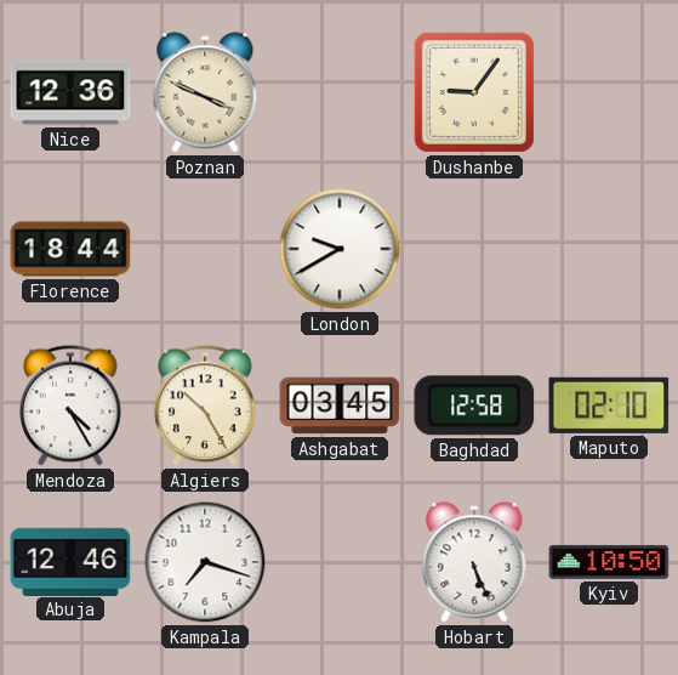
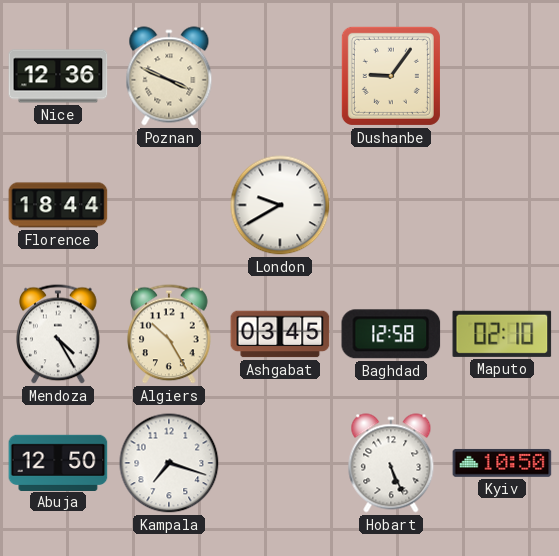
Abuja: 12:46 -> 12:50 (58, 462)
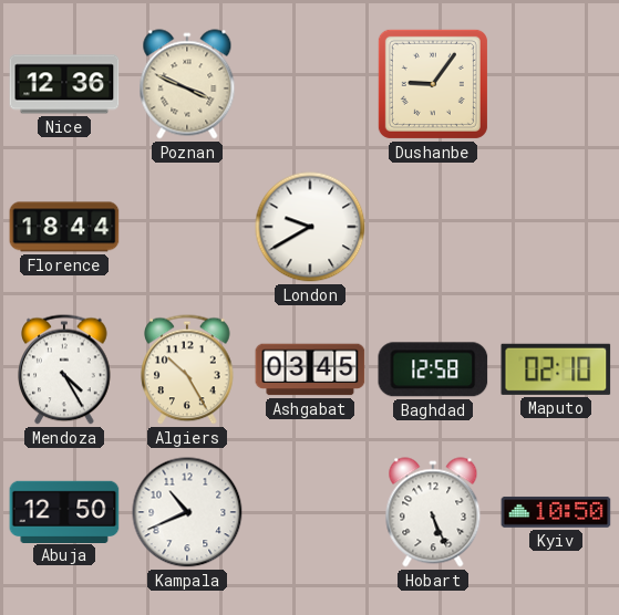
Kampala: 7:18 -> 10:41 (187, 512)
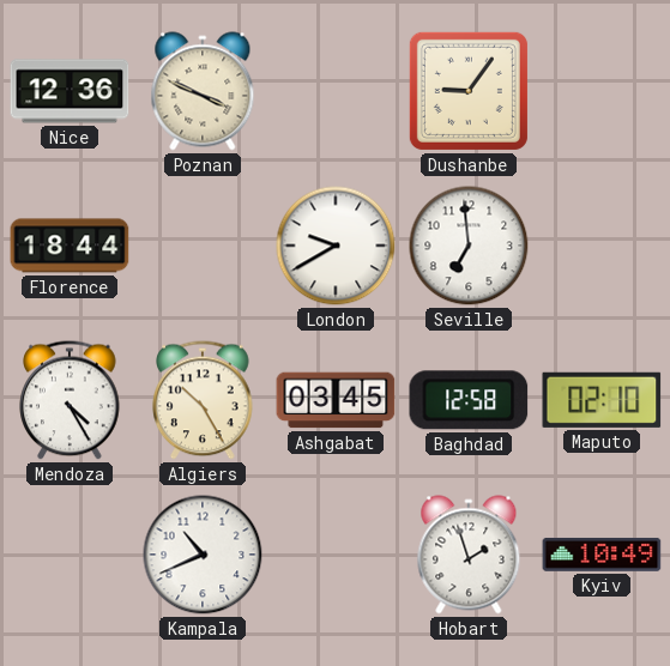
Seville: none -> 6:59 (469, 246)
Abuja: 12:50 -> none (64, 511)
Hobart: 5:26 -> 1:57 (469, 555)
Kyiv: 10:50 -> 10:49 (602, 555)
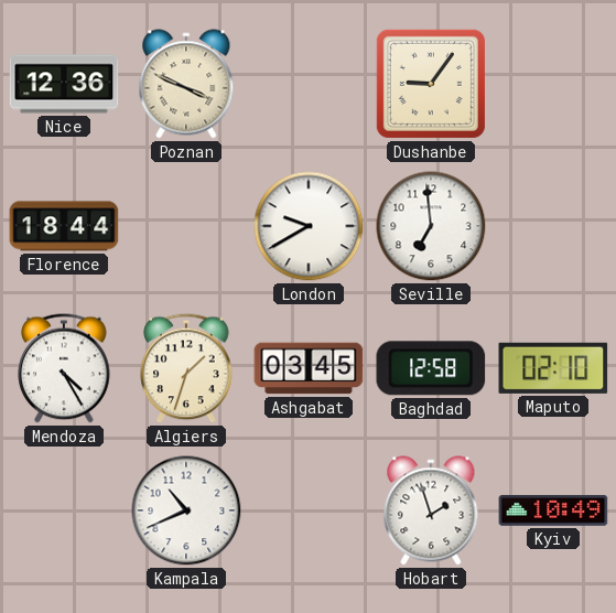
Algiers: 10:25 -> 1:33 (186, 368)
